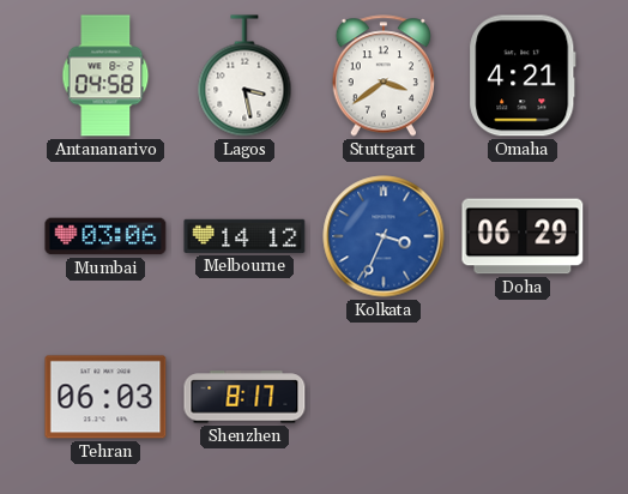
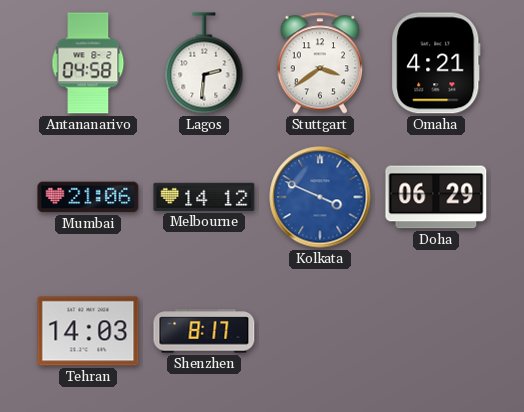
Lagos: 3:28 -> 2:31 (204, 63)
Mumbai: 03:06 -> 21:06 (88, 197)
Kolkata: 3:34 -> 3:49 (320, 197)
Tehran: 06:03 -> 14:03 (88, 331)
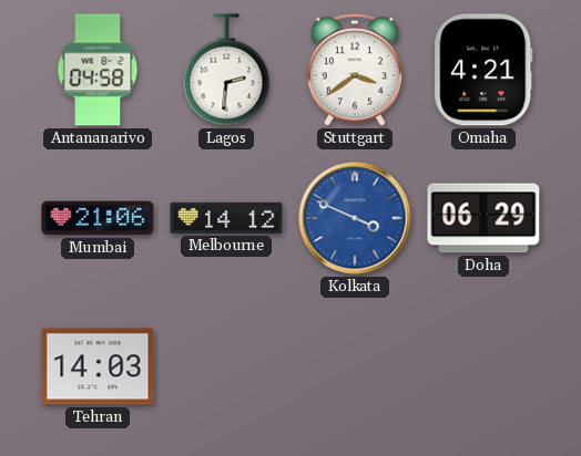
Shenzhen: 8:17 -> none (204, 331)
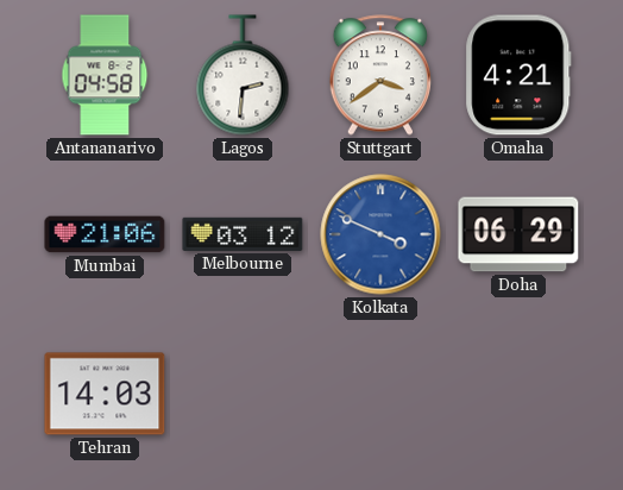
Melbourne: 14:12 -> 03:12 (243, 234)
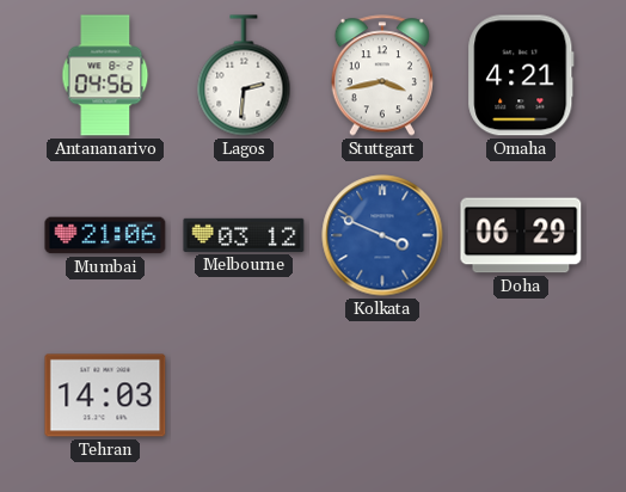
Antananarivo: 04:58 -> 04:56 (105, 75)
Stuttgart: 3:39 -> 3:43 (382, 75)
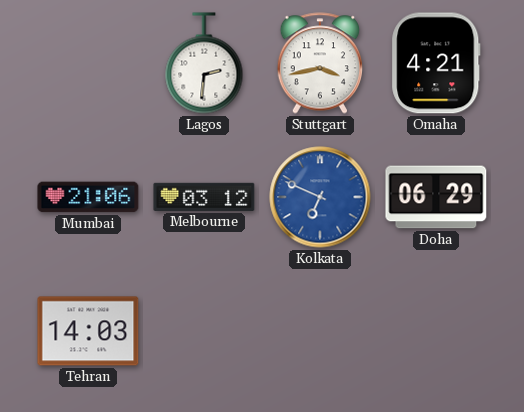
Antananarivo: 04:56 -> none (105, 75)
Kolkata: 3:49 -> 6:49 (320, 197)
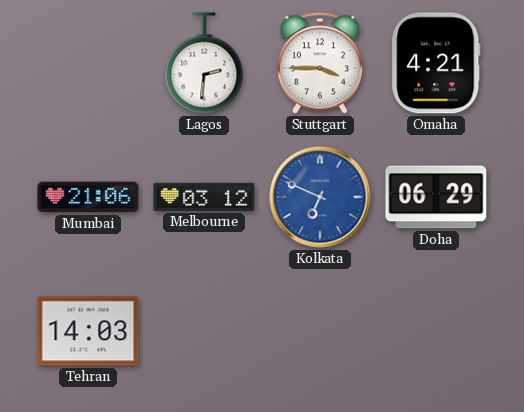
Stuttgart: 3:43 -> 3:45 (320, 63)
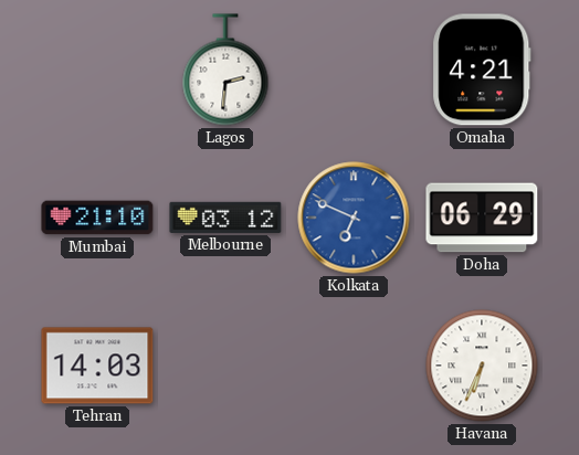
Stuttgart: 3:45 -> none (320, 63)
Mumbai: 21:06 -> 21:10 (97, 218)
Havana: none -> 6:34 (482, 366)
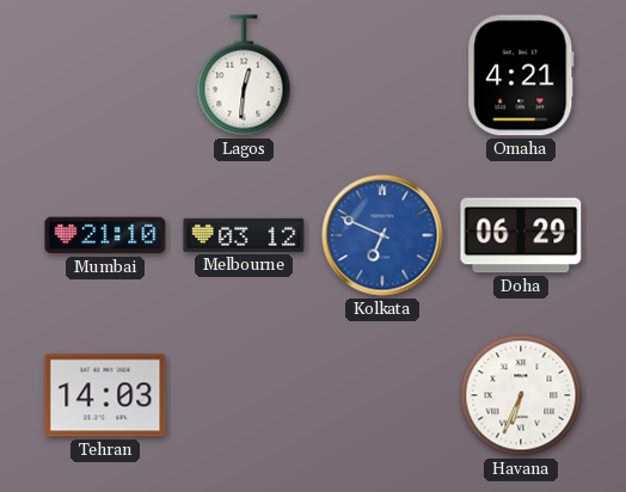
Lagos: 2:31 -> 12:31 (244, 75)
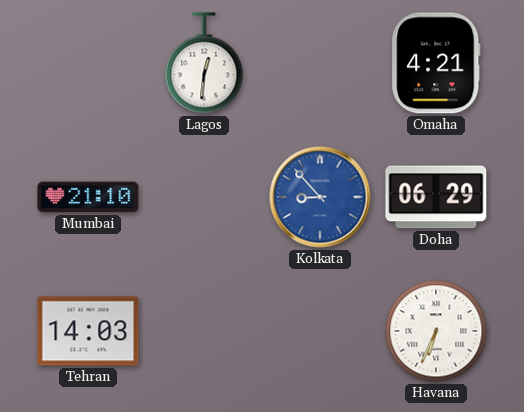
Melbourne: 03:12 -> none (244, 235)
Kolkata: 6:49 -> 8:53 (320, 197)
